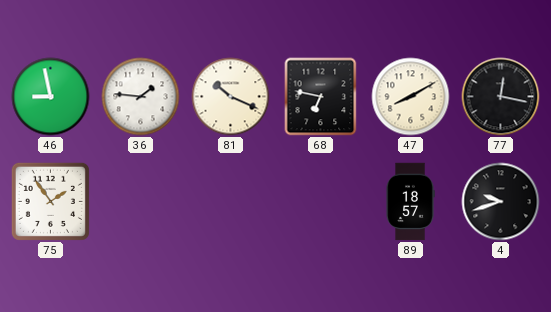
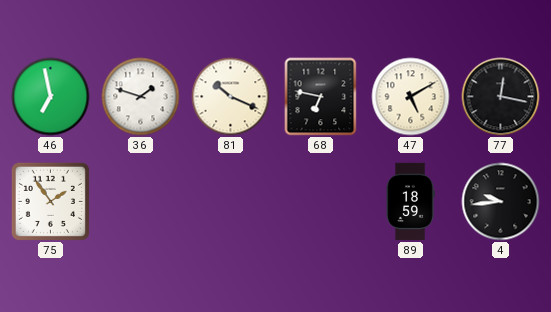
46: 8:58 -> 6:58 (51, 97)
36: 1:46 -> 1:48 (141, 97)
47: 8:10 -> 5:10 (411, 97)
89: 18:57 -> 18:59 (410, 202)
4: 9:42 -> 9:44 (501, 202)
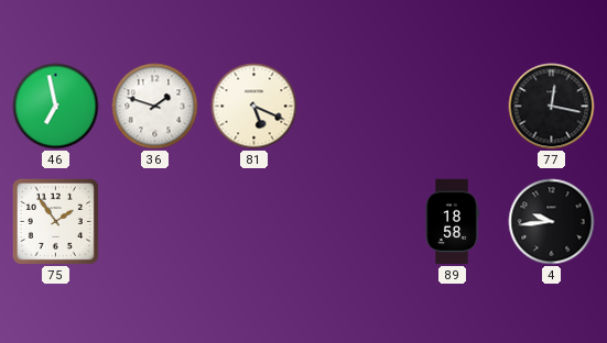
81: 10:19 -> 5:19 (254, 107)
68: 6:47 -> none (321, 97)
47: 5:10 -> none (411, 97)
89: 18:59 -> 18:58 (452, 222)
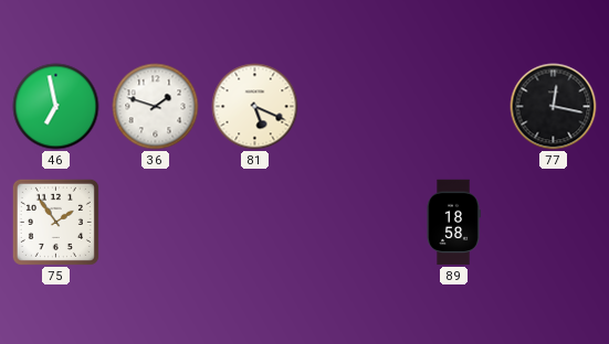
4: 9:44 -> none (552, 222)
